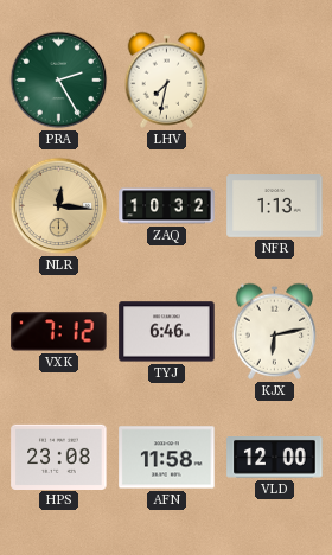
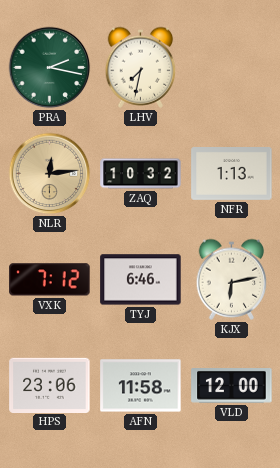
PRA: 2:25 -> 2:17 (50, 68)
NLR: 12:16 -> 12:14 (50, 174)
HPS: 23:08 -> 23:06 (50, 385)
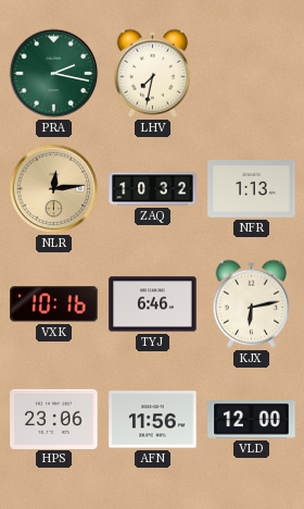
VXK: 7:12 -> 10:16 (54, 305)
AFN: 11:58 -> 11:56 (153, 420)
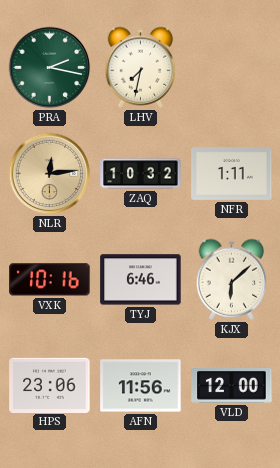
NFR: 1:13 -> 1:11 (232, 174)
KJX: 6:13 -> 6:08 (232, 279)
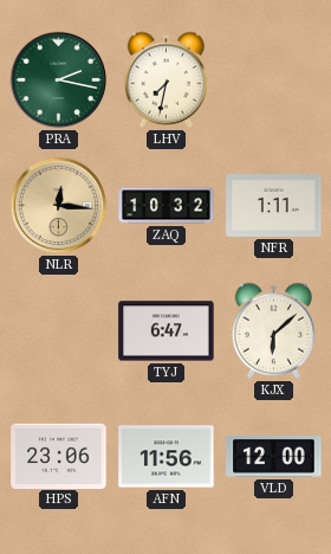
NLR: 12:14 -> 12:16 (59, 206)
VXK: 10:16 -> none (50, 280)
TYJ: 6:46 -> 6:47 (167, 331)
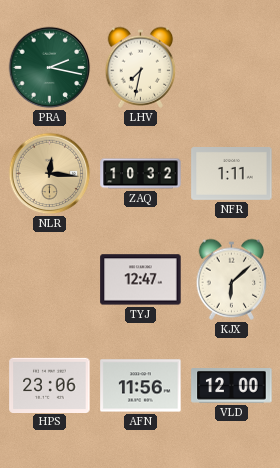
TYJ: 6:47 -> 12:47 (141, 280)
